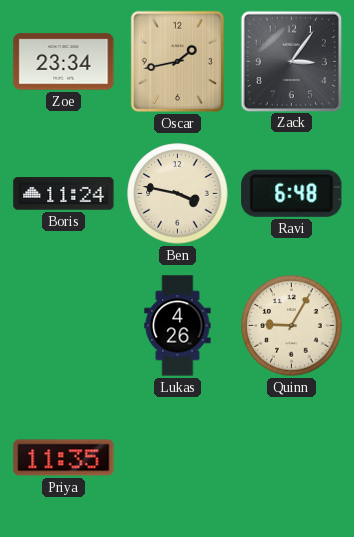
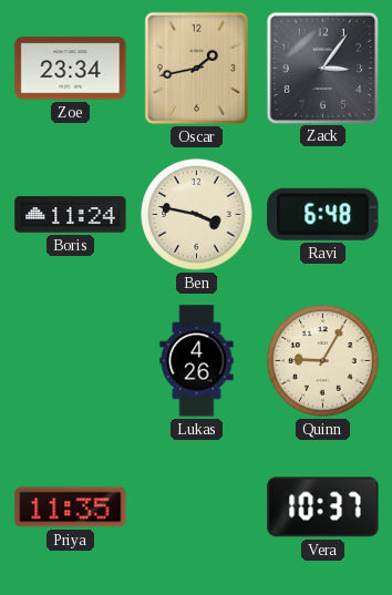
Vera: none -> 10:37 (323, 507)
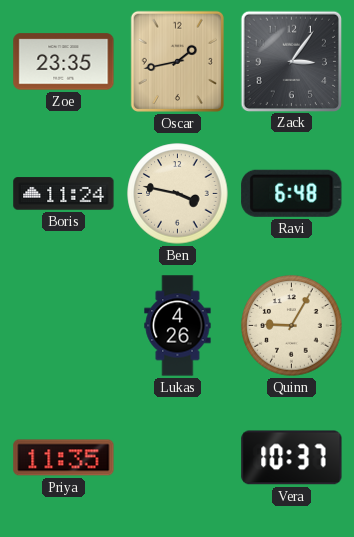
Zoe: 23:34 -> 23:35 (64, 62)
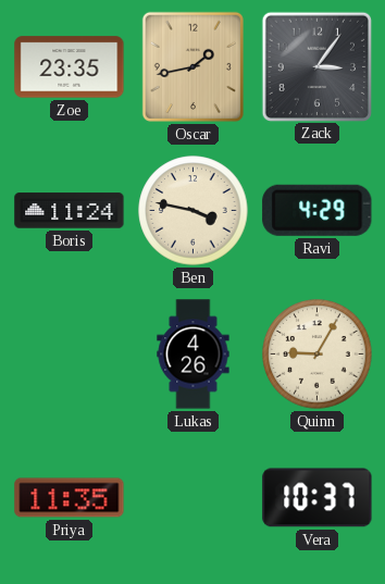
Ravi: 6:48 -> 4:29 (318, 210)
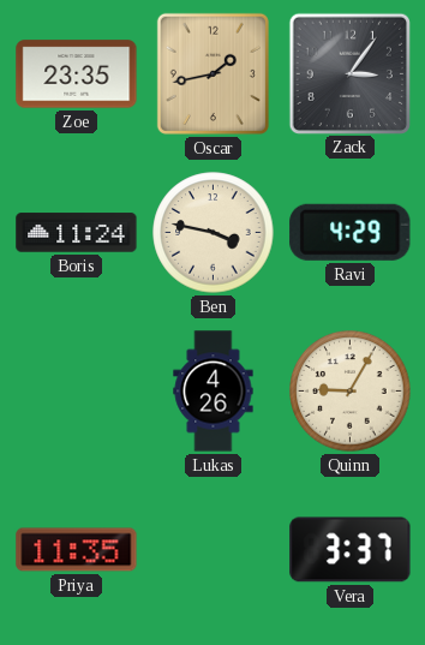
Vera: 10:37 -> 3:37 (351, 550)
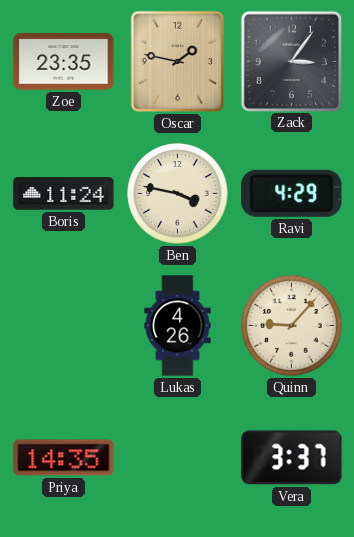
Oscar: 1:43 -> 1:47 (177, 61)
Quinn: 9:05 -> 9:07 (292, 326)
Priya: 11:35 -> 14:35 (64, 458)
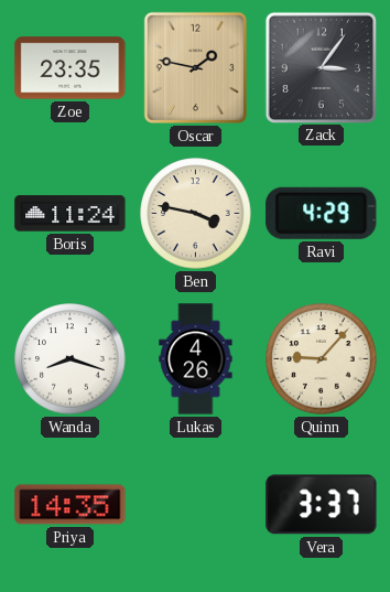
Wanda: none -> 8:18 (71, 359)
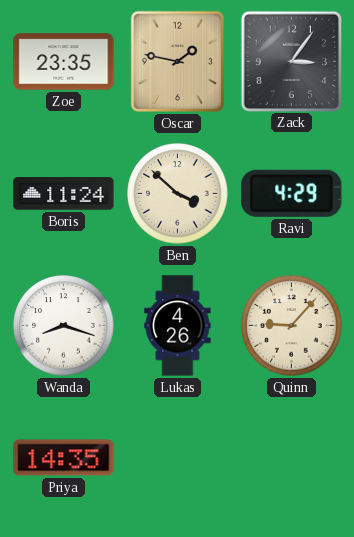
Ben: 3:47 -> 3:52 (178, 194)
Vera: 3:37 -> none (322, 505)
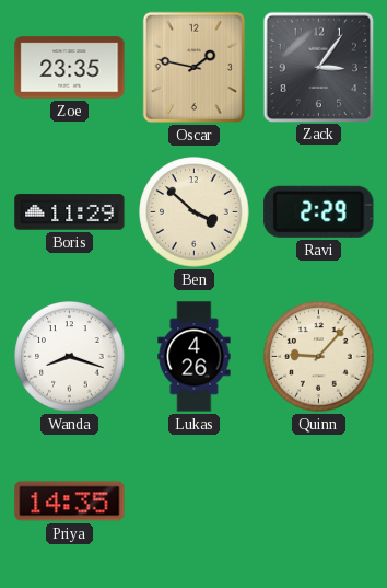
Boris: 11:24 -> 11:29 (70, 212)
Ravi: 4:29 -> 2:29 (319, 211)
